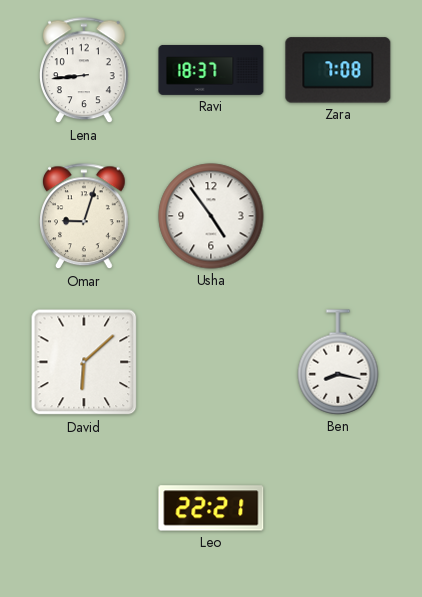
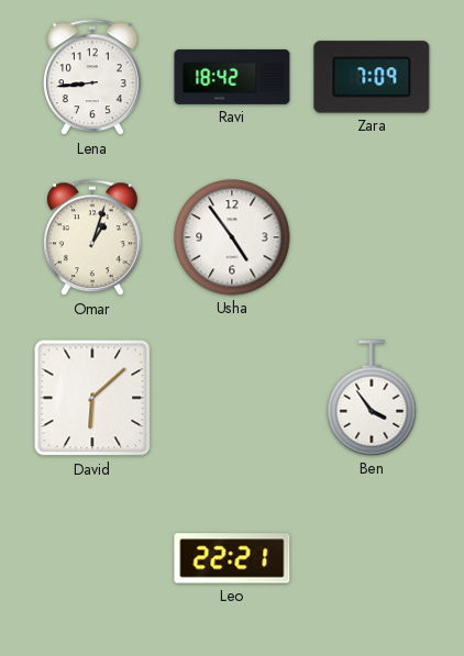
Ravi: 18:37 -> 18:42 (232, 77)
Zara: 7:08 -> 7:09 (372, 77)
Omar: 9:03 -> 1:03 (93, 238)
Ben: 8:17 -> 3:54 (372, 398)
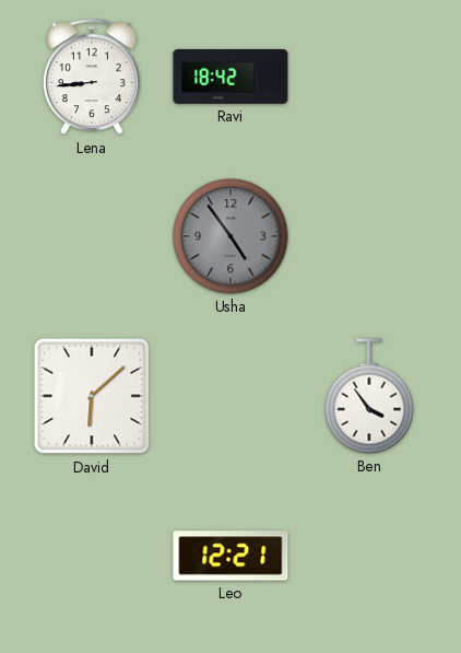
Zara: 7:09 -> none (372, 77)
Omar: 1:03 -> none (93, 238)
Usha dial: white -> grey (230, 236)
Leo: 22:21 -> 12:21 (230, 556)
